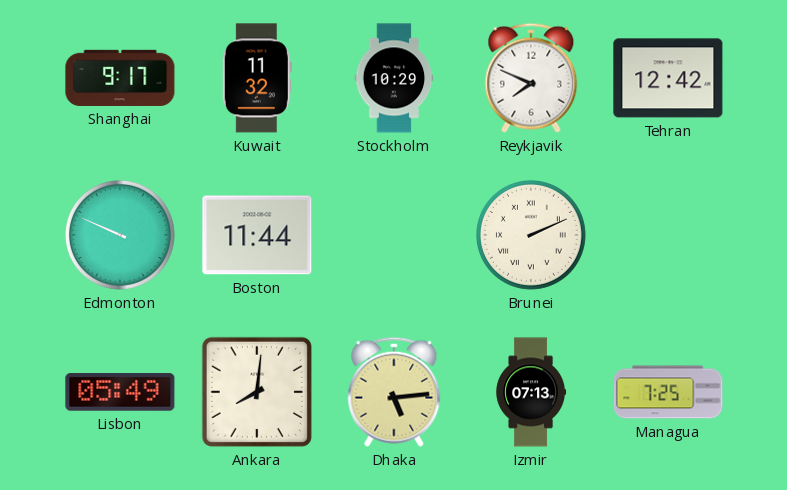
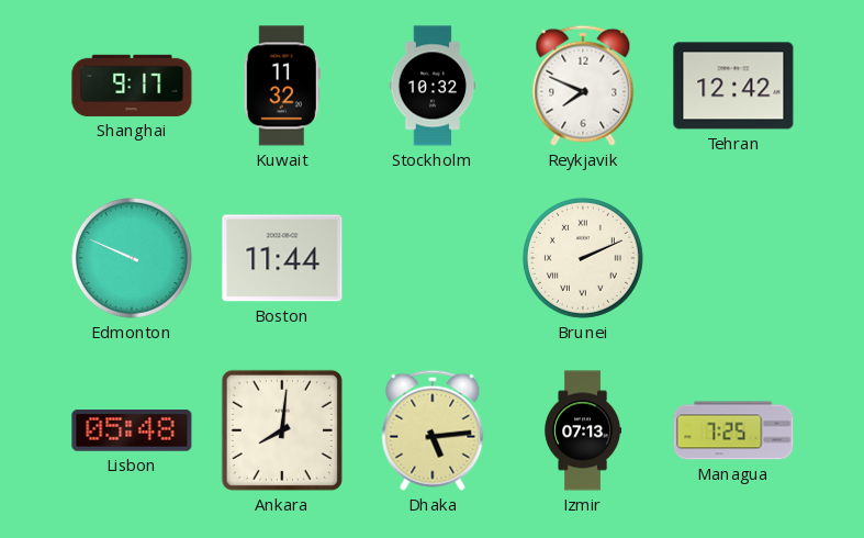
Stockholm: 10:29 -> 10:32 (433, 86)
Lisbon: 05:49 -> 05:48 (132, 430)
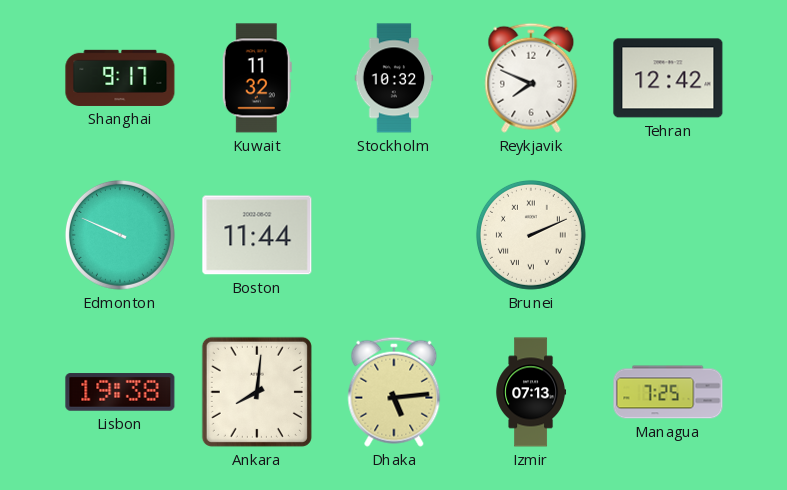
Lisbon: 05:48 -> 19:38 (120, 392)
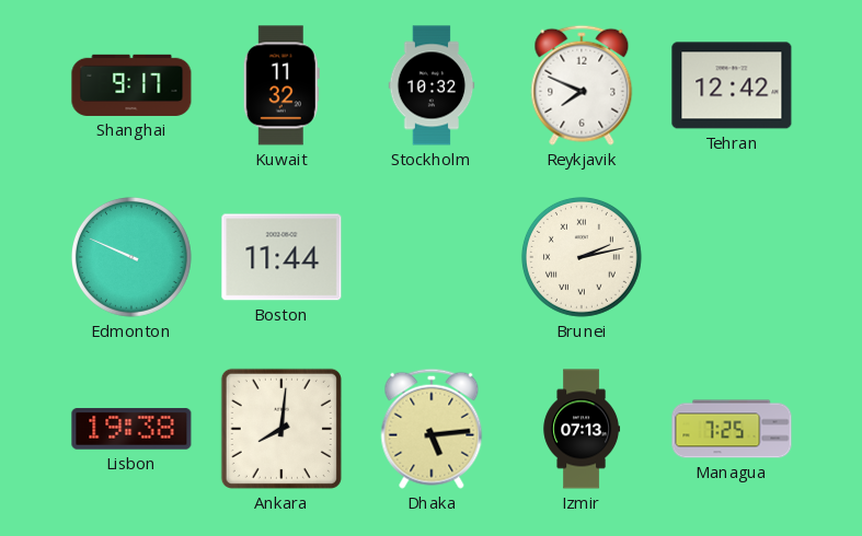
Brunei: 2:11 -> 2:13 (582, 257)
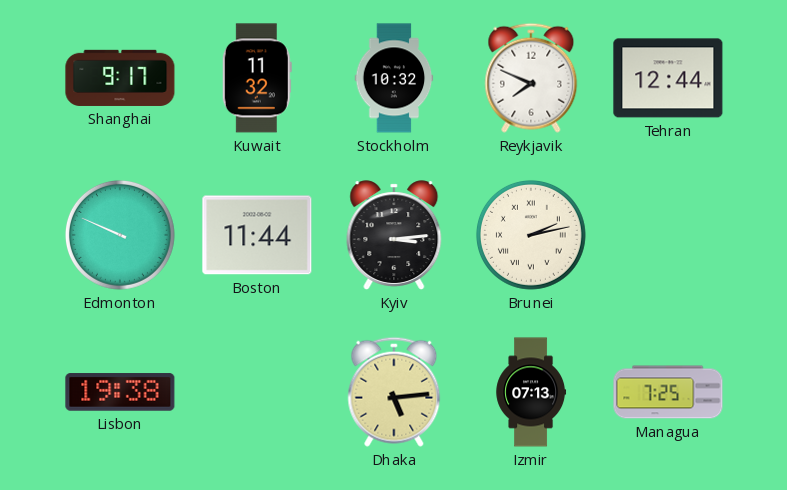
Tehran: 12:42 -> 12:44 (668, 78)
Kyiv: none -> 3:14 (394, 235)
Ankara: 8:01 -> none (281, 429)
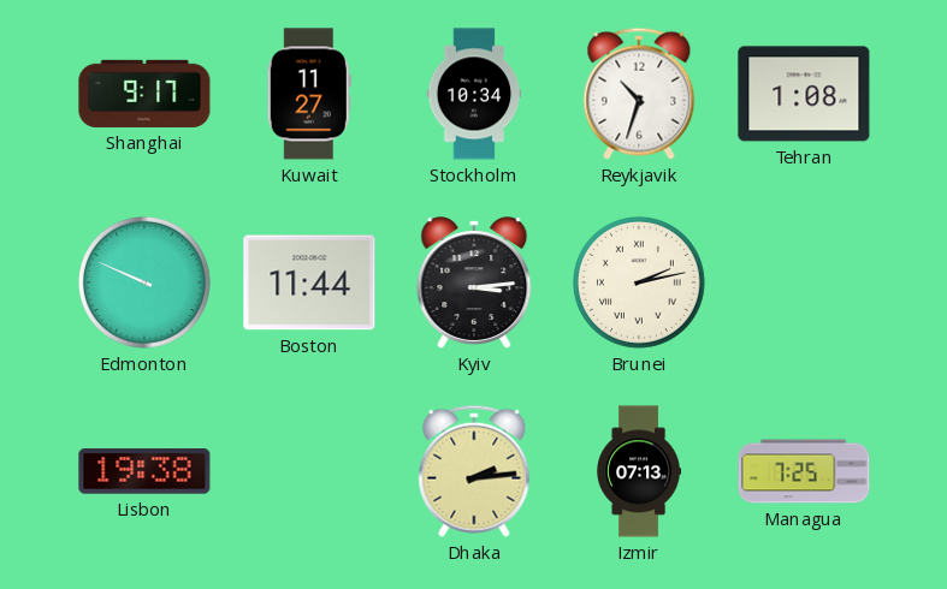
Kuwait: 11:32 -> 11:27 (309, 94)
Stockholm: 10:32 -> 10:34 (474, 94)
Reykjavik: 7:49 -> 10:33 (639, 94)
Tehran: 12:44 -> 1:08 (804, 94)
Dhaka: 5:14 -> 2:14 (474, 471)
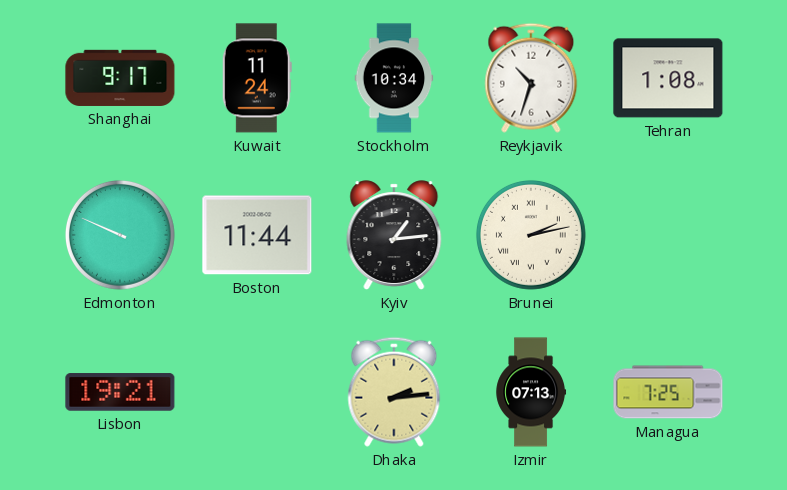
Kuwait: 11:27 -> 11:24 (257, 78)
Kyiv: 3:14 -> 1:14 (394, 235)
Lisbon: 19:38 -> 19:21 (120, 392)
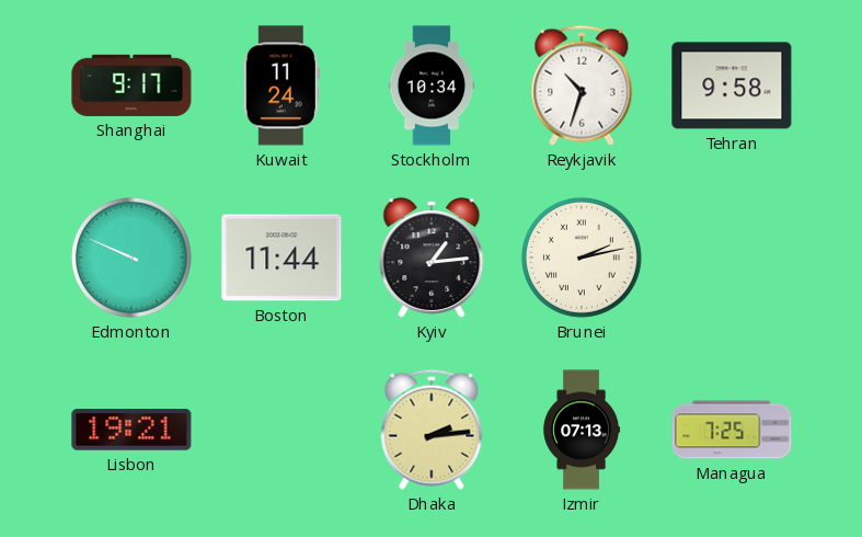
Tehran: 1:08 -> 9:58 (732, 85)
